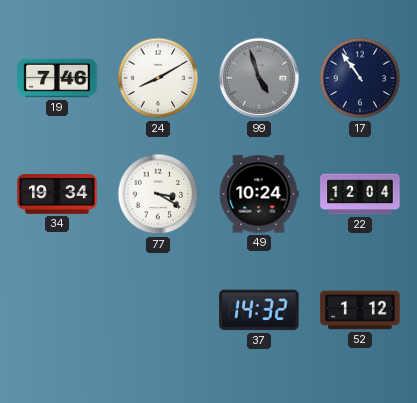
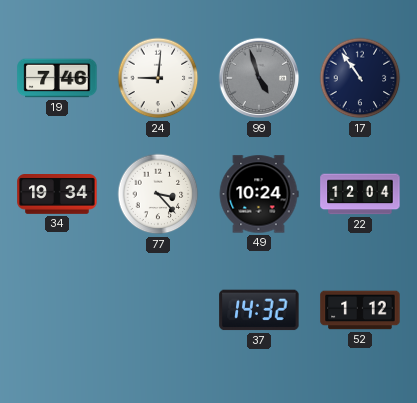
24: 8:10 -> 9:01 (158, 78)
77: 3:20 -> 3:23 (158, 194)
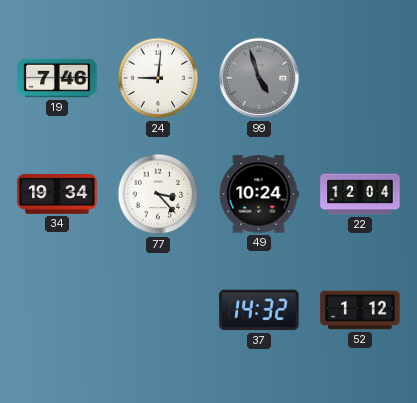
17: 10:54 -> none (360, 78)
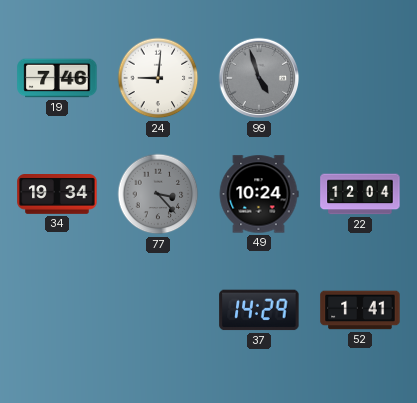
77 dial: white -> grey (158, 194)
37: 14:32 -> 14:29 (259, 310)
52: 1:12 -> 1:41 (360, 310)
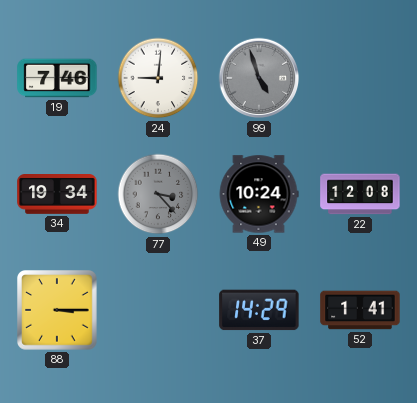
22: 12:04 -> 12:08 (360, 194)
88: none -> 3:15 (58, 311)
